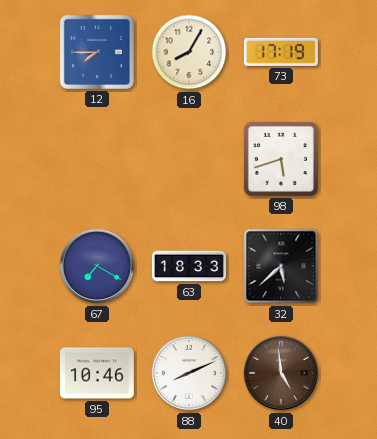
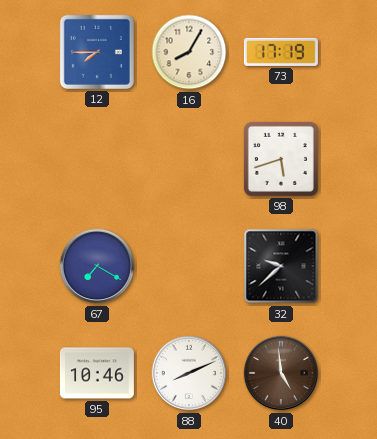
63: 18:33 -> none (189, 266)
32: 5:38 -> 9:38 (281, 266)
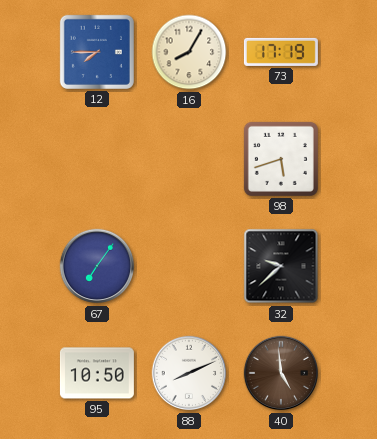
67: 7:20 -> 7:06 (97, 266)
95: 10:46 -> 10:50 (97, 373)
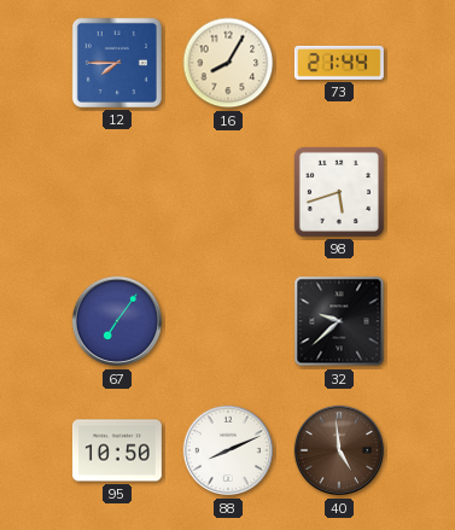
73: 17:19 -> 21:44 (339, 63)
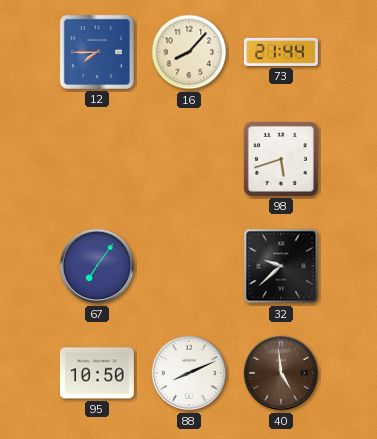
16: 8:05 -> 8:07 (189, 52)
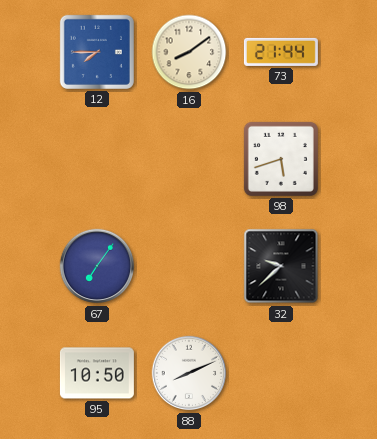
16: 8:07 -> 8:09 (189, 52)
40: 4:59 -> none (281, 373)
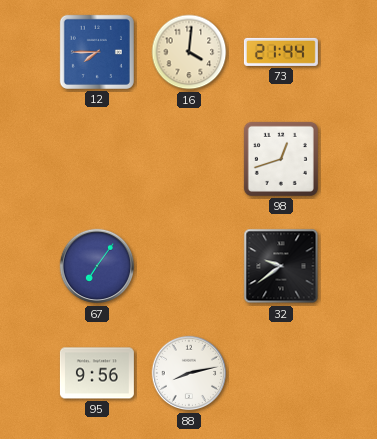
16: 8:09 -> 4:01 (189, 52)
98: 5:42 -> 12:42 (281, 159)
32: 9:38 -> 9:39 (281, 266)
95: 10:50 -> 9:56 (97, 373)
88: 8:11 -> 8:13 (189, 373)
